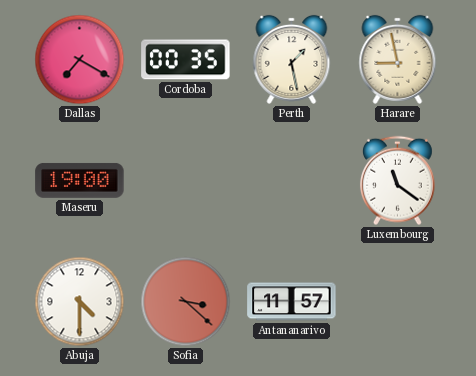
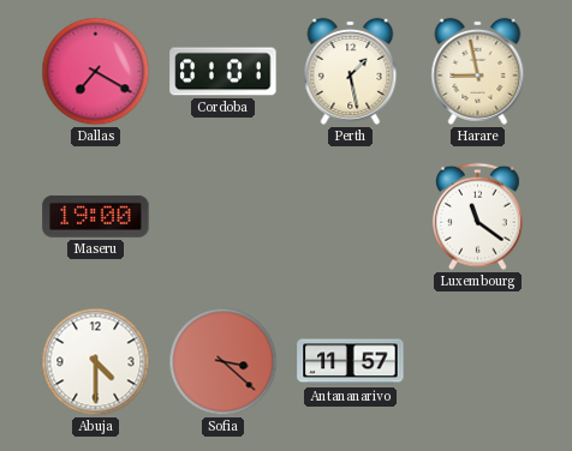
Cordoba: 00:35 -> 01:01 (224, 72)
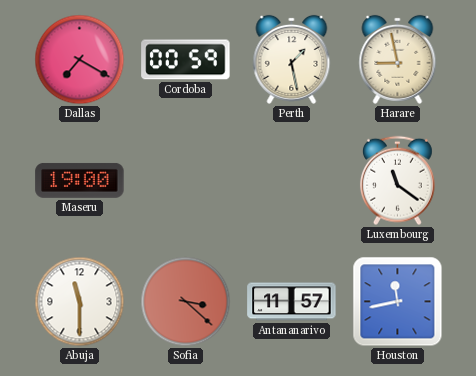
Cordoba: 01:01 -> 00:59 (186, 60)
Abuja: 4:30 -> 11:30 (80, 302)
Houston: none -> 11:43 (398, 302)
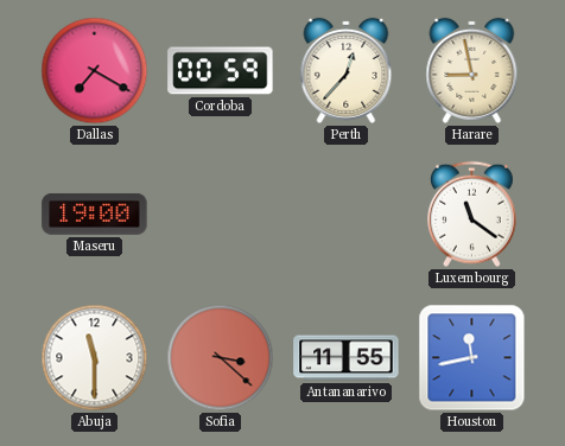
Perth: 1:28 -> 12:37 (347, 70)
Antananarivo: 11:57 -> 11:55 (347, 358)
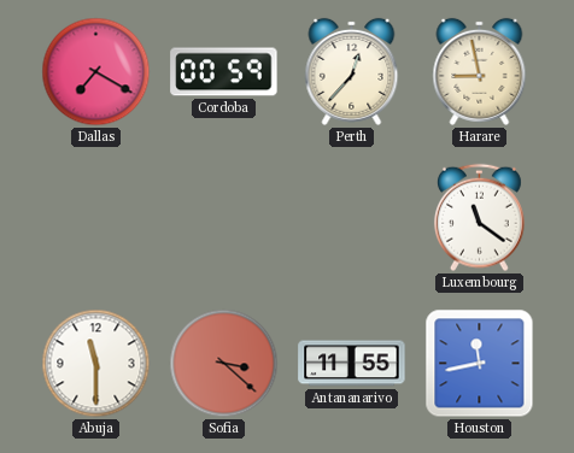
Maseru: 19:00 -> none (95, 214)
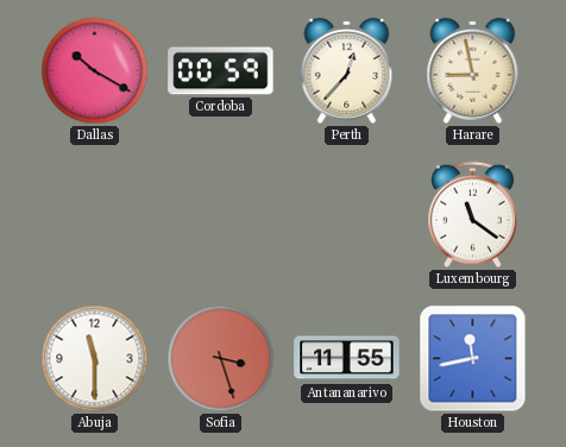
Dallas: 7:20 -> 10:20 (95, 71)
Sofia: 3:22 -> 3:27 (221, 359)
